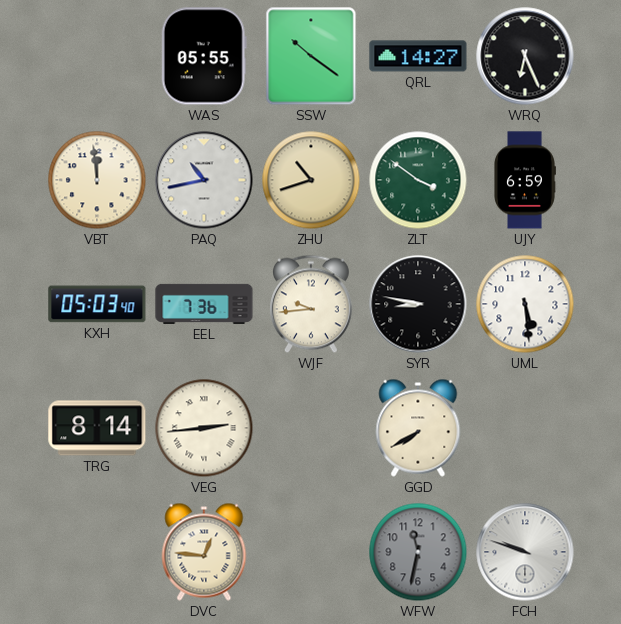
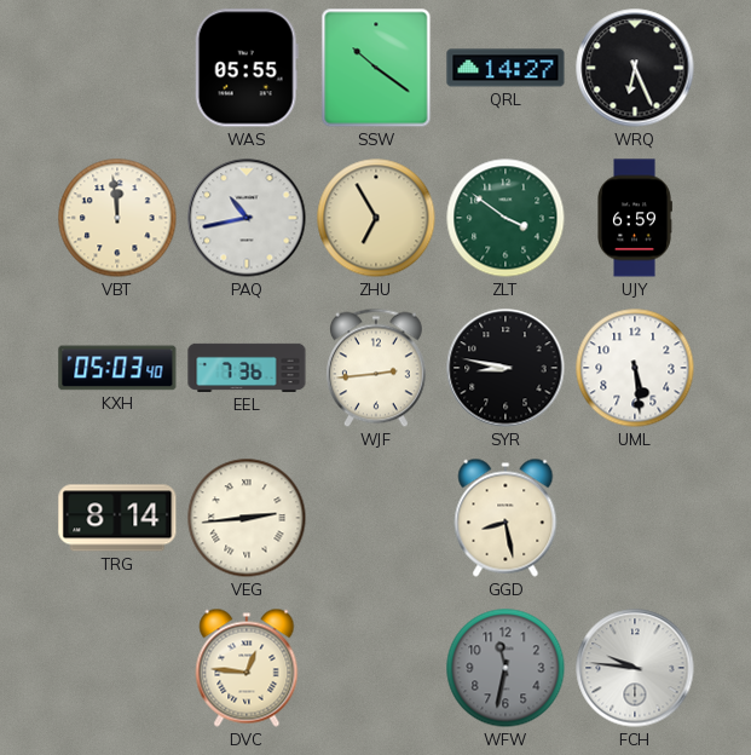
ZHU: 10:42 -> 6:55 (376, 218)
WJF: 9:44 -> 2:44 (376, 368)
GGD: 7:40 -> 8:28 (506, 518)
FCH: 9:48 -> 9:46 (635, 668)
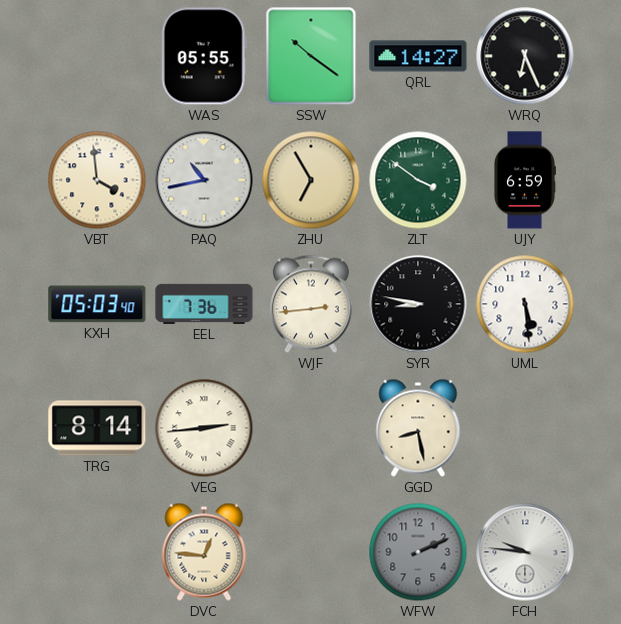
VBT: 11:59 -> 3:59 (97, 180)
WFW: 11:32 -> 2:11 (418, 552)
